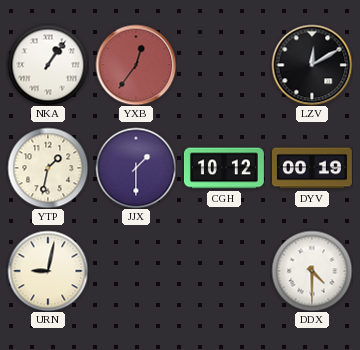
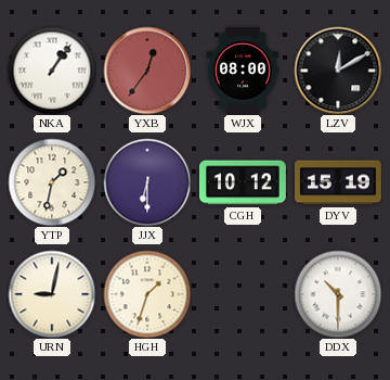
WJX: none -> 08:00 (243, 71)
JJX: 1:30 -> 6:30 (147, 182)
DYV: 00:19 -> 15:19 (338, 182)
HGH: none -> 1:33 (147, 294)
DDX: 4:30 -> 10:30 (338, 294)
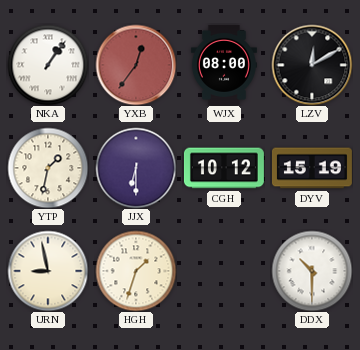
URN: 9:02 -> 8:58 (48, 271)
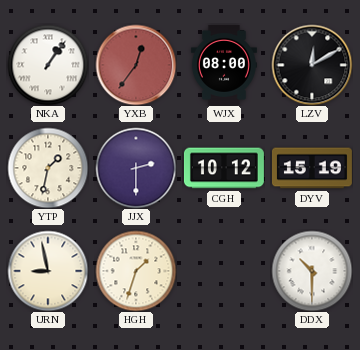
JJX: 6:30 -> 2:30 (136, 168)
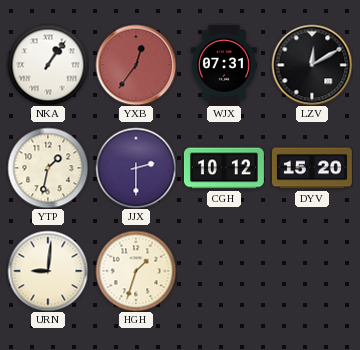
WJX: 08:00 -> 07:31 (224, 65)
DYV: 15:19 -> 15:20 (312, 168)
URN: 8:58 -> 9:01 (48, 271)
DDX: 10:30 -> none (312, 271)
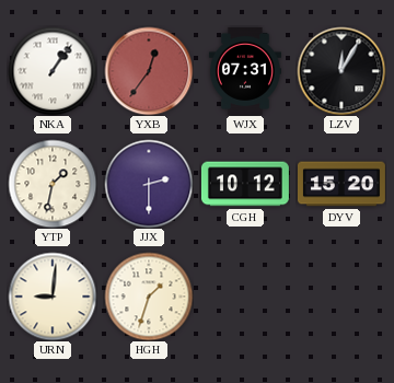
LZV: 12:10 -> 12:05 (341, 71)
